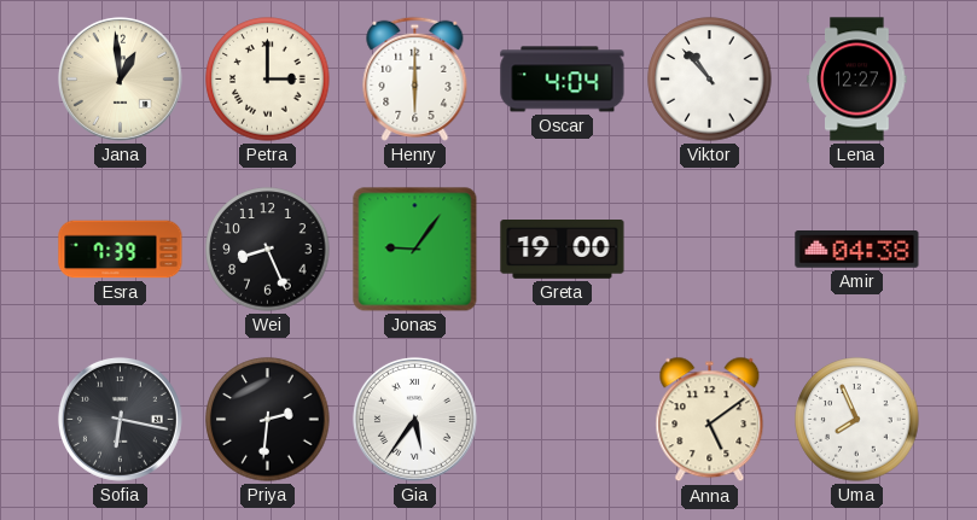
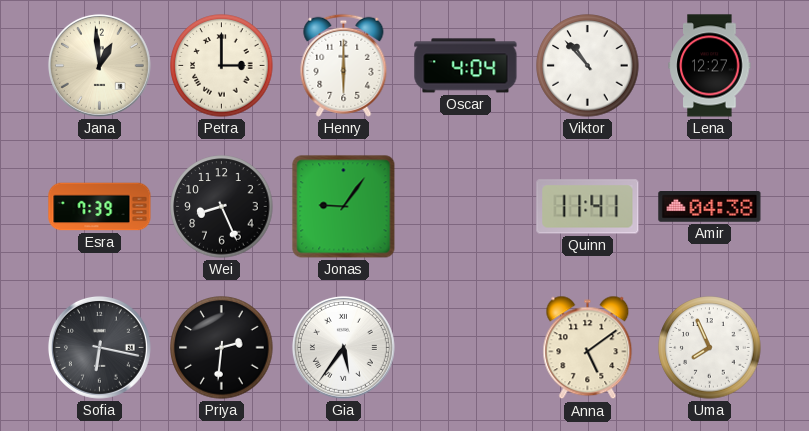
Greta: 19:00 -> none (563, 250)
Quinn: none -> 11:41 (588, 207)
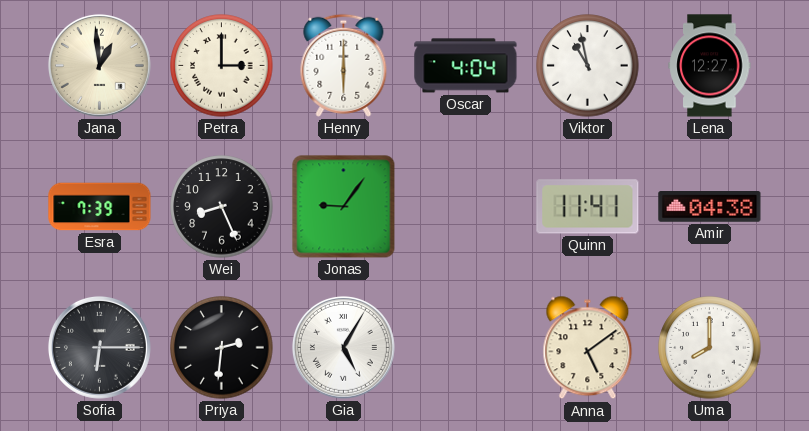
Viktor: 10:53 -> 10:58 (588, 66)
Sofia: 6:17 -> 6:15 (99, 347)
Gia: 5:36 -> 5:05 (343, 347)
Uma: 7:56 -> 8:00 (710, 348)
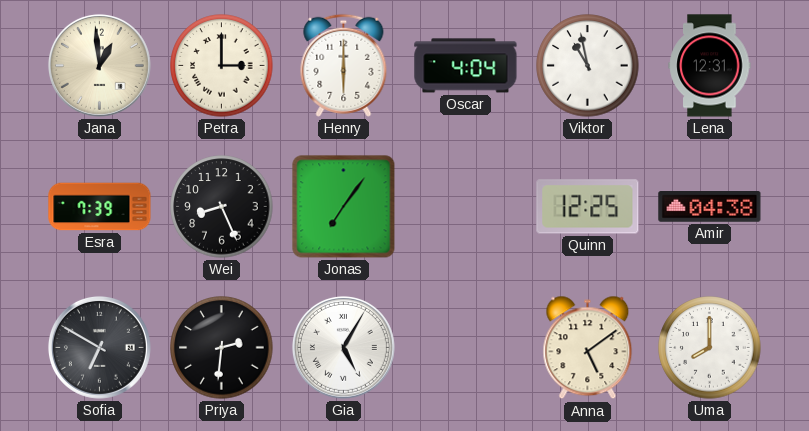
Lena: 12:27 -> 12:31 (710, 66)
Jonas: 9:06 -> 7:06 (344, 207)
Quinn: 11:41 -> 12:25 (588, 207)
Sofia: 6:15 -> 6:50 (99, 347)
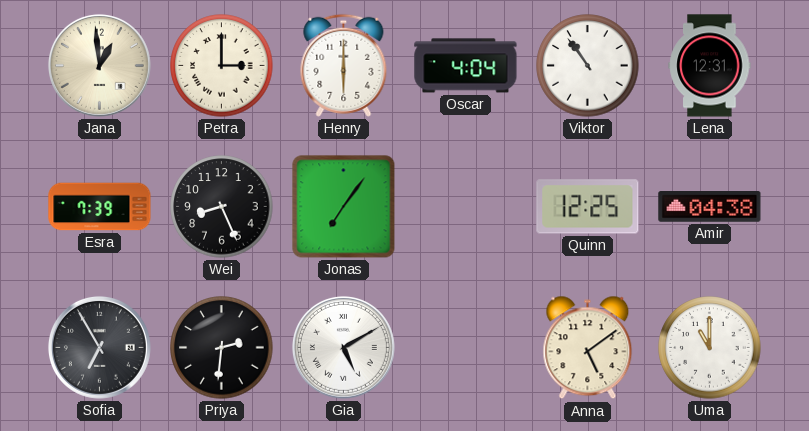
Viktor: 10:58 -> 10:54 (588, 66)
Sofia: 6:50 -> 6:55 (99, 347)
Gia: 5:05 -> 5:10 (343, 347)
Uma: 8:00 -> 11:00 (710, 348)
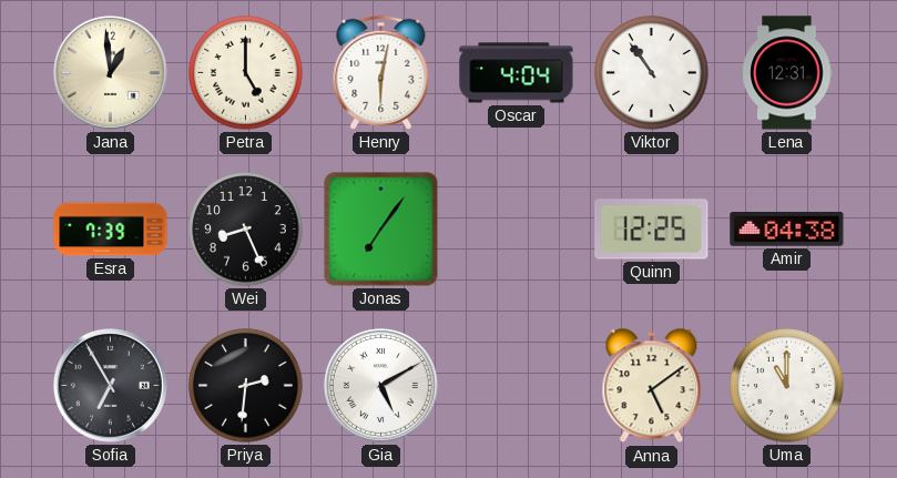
Petra: 3:00 -> 5:00 (246, 73)
Henry: 6:00 -> 6:02 (381, 72)
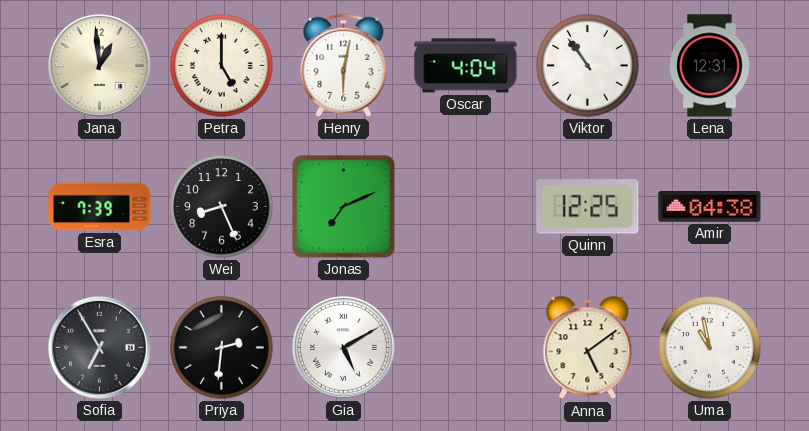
Jonas: 7:06 -> 7:11 (344, 207)
Uma: 11:00 -> 10:58 (710, 348)
